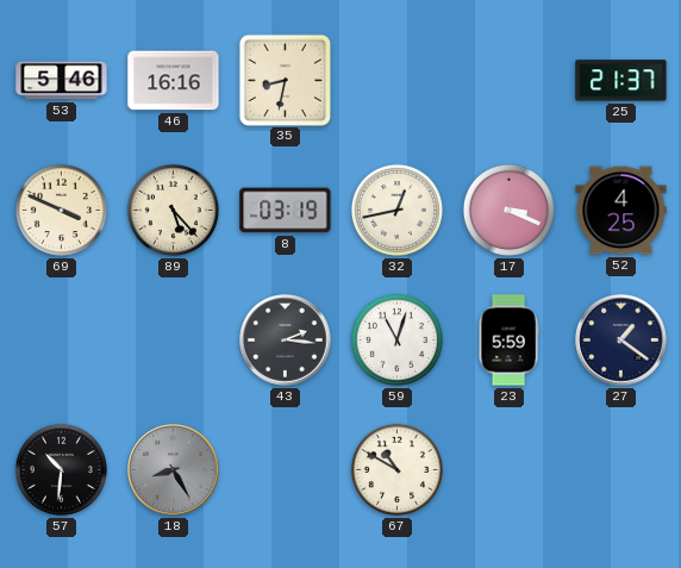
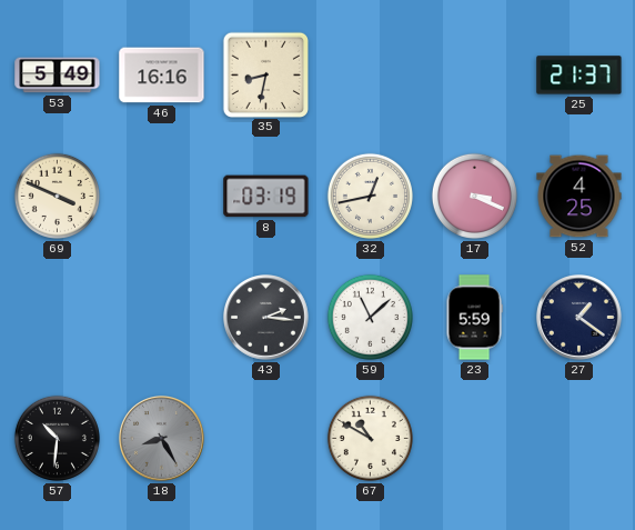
53: 5:46 -> 5:49 (58, 76)
89: 5:23 -> none (173, 210)
59: 11:03 -> 11:08 (370, 317)
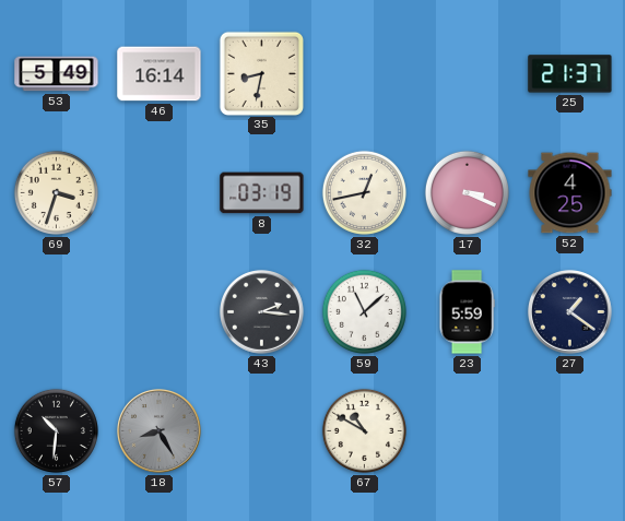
46: 16:16 -> 16:14 (160, 74)
69: 3:49 -> 3:33 (56, 192)
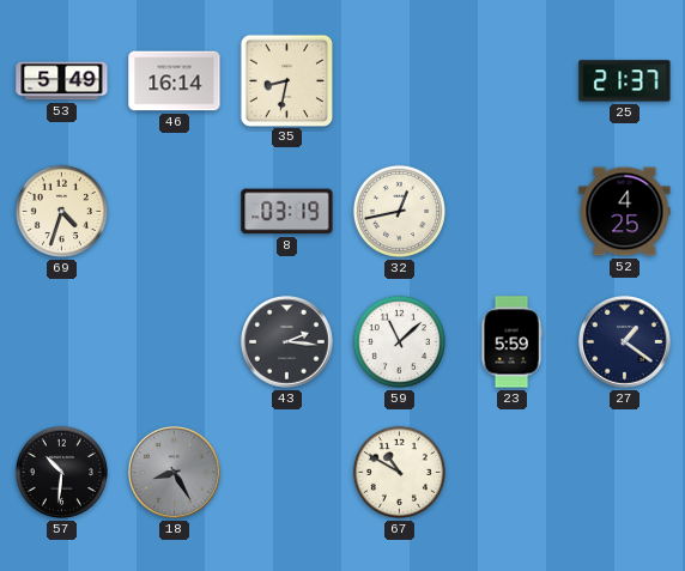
69: 3:33 -> 4:33 (61, 211)
17: 3:19 -> none (467, 192)
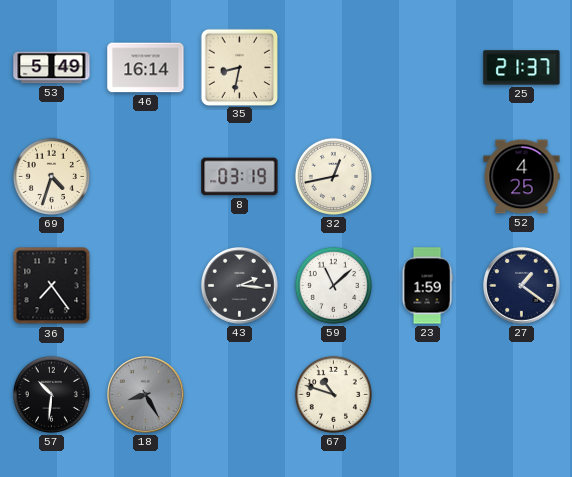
36: none -> 7:24 (52, 286)
23: 5:59 -> 1:59 (427, 286)
67: 10:50 -> 10:48 (333, 394)
